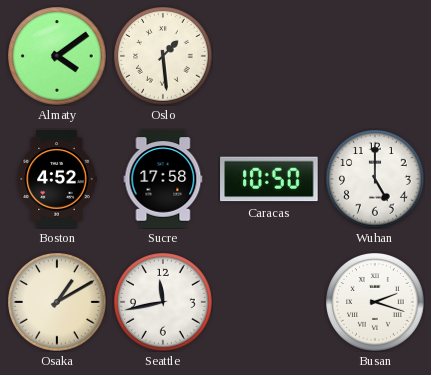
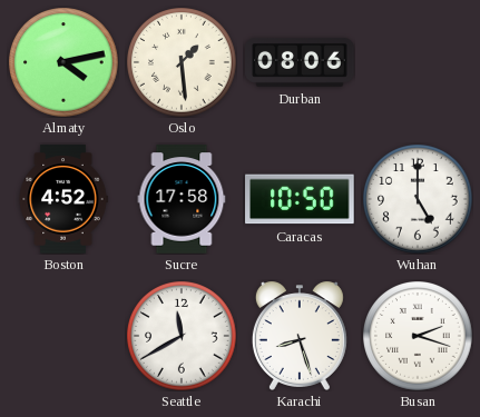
Almaty: 4:09 -> 4:13 (63, 62)
Durban: none -> 08:06 (300, 62)
Osaka: 1:10 -> none (57, 302)
Seattle: 11:43 -> 11:40 (182, 336)
Karachi: none -> 8:27 (300, 336)
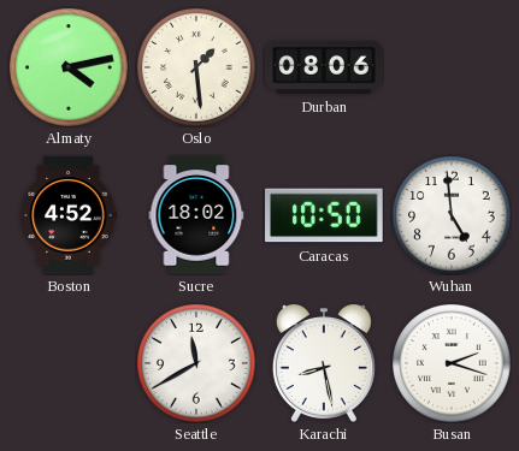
Sucre: 17:58 -> 18:02 (196, 215)
Wuhan: 5:00 -> 4:59 (452, 215)
Karachi: 8:27 -> 8:28 (324, 363)
